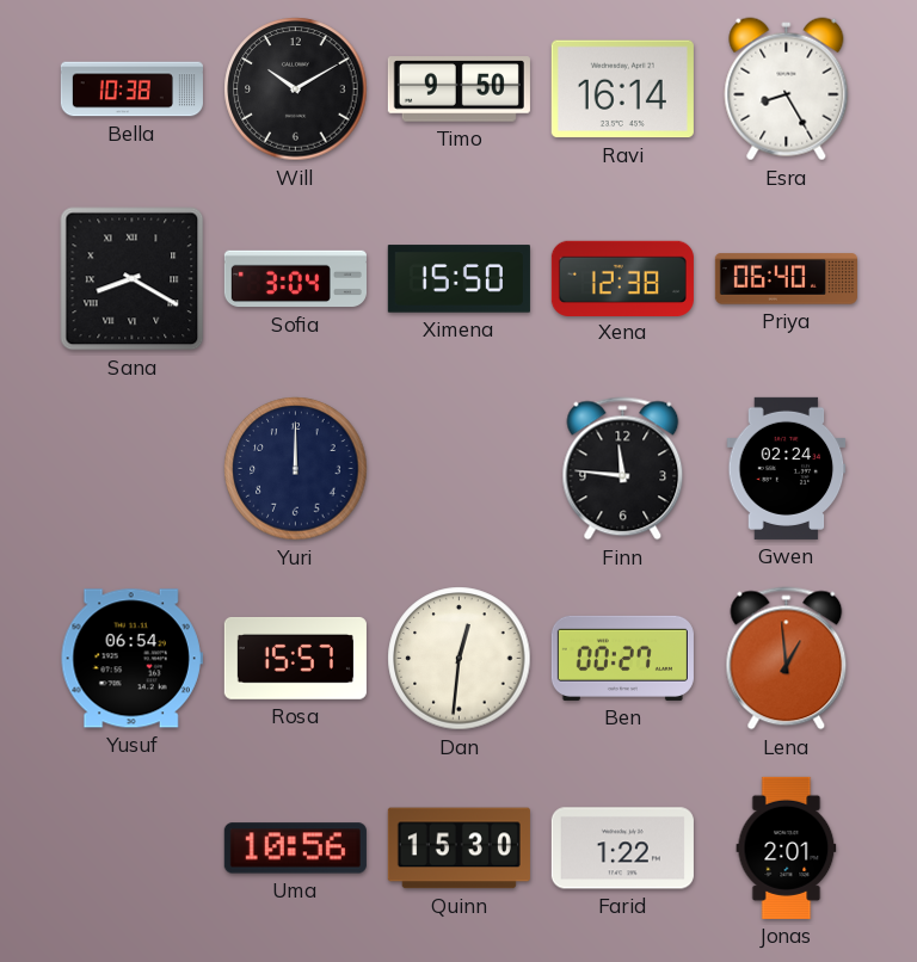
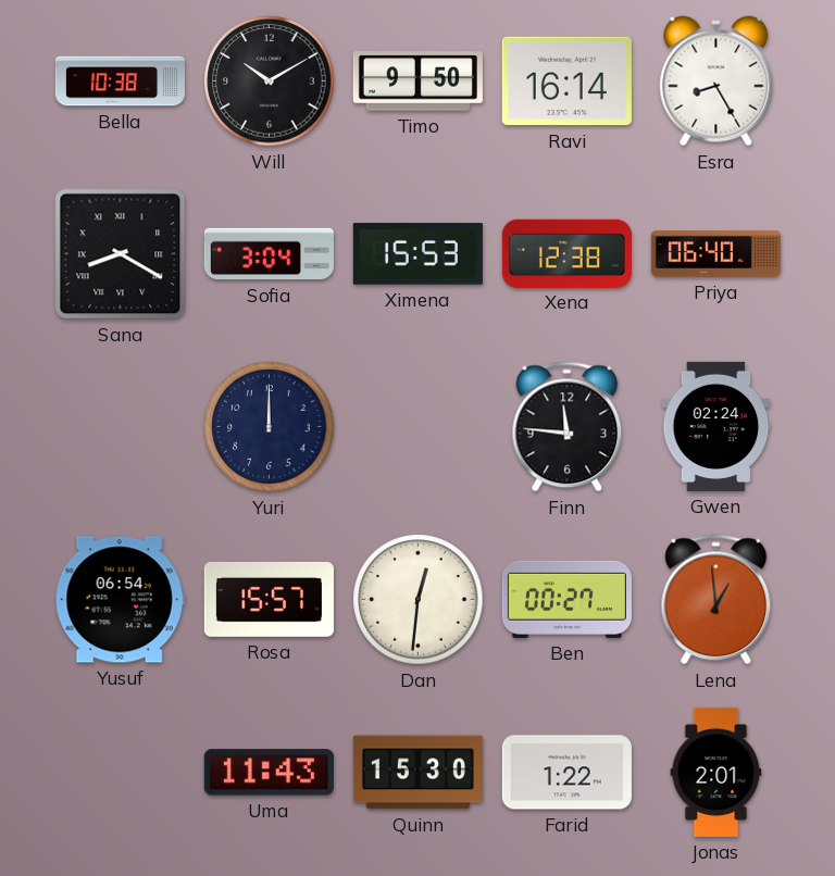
Ximena: 15:50 -> 15:53 (417, 254)
Uma: 10:56 -> 11:43 (269, 773)
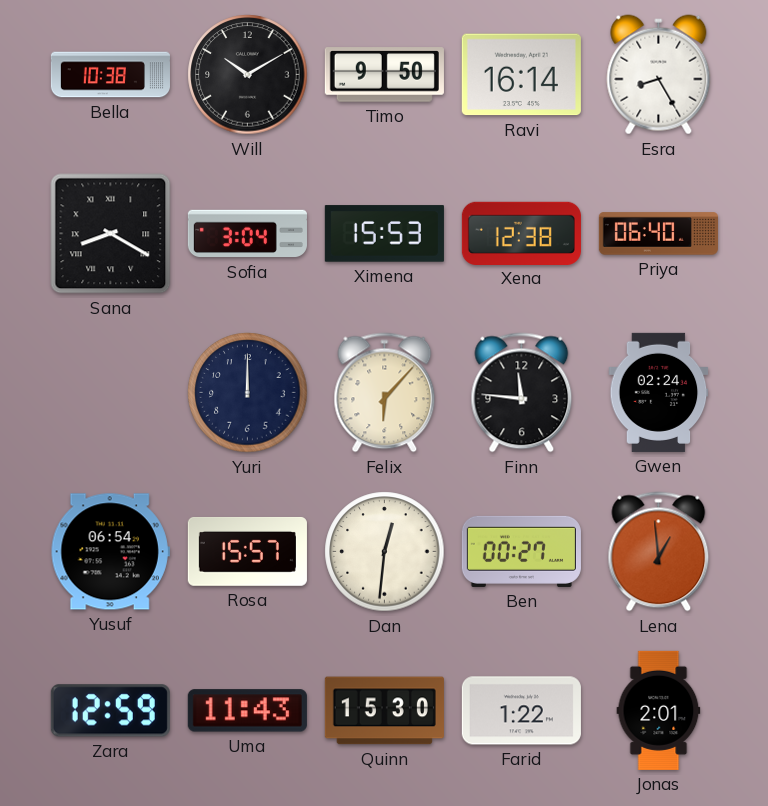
Felix: none -> 6:07 (385, 393)
Zara: none -> 12:59 (110, 711)
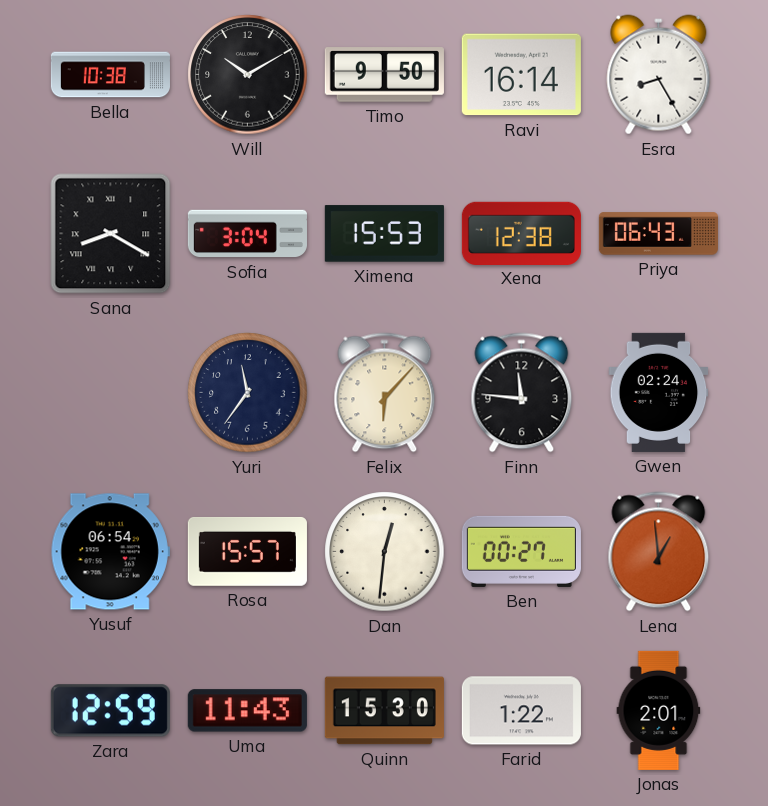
Priya: 06:40 -> 06:43 (658, 234)
Yuri: 12:00 -> 11:36 (248, 393)
